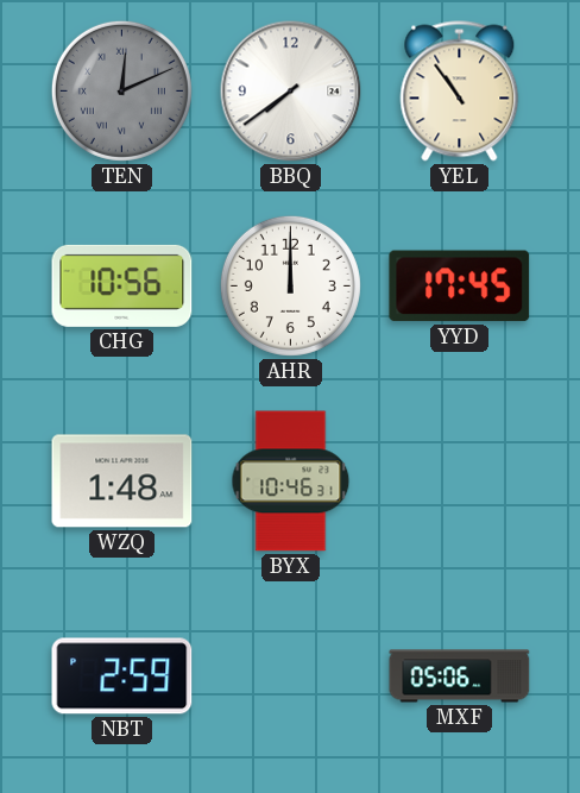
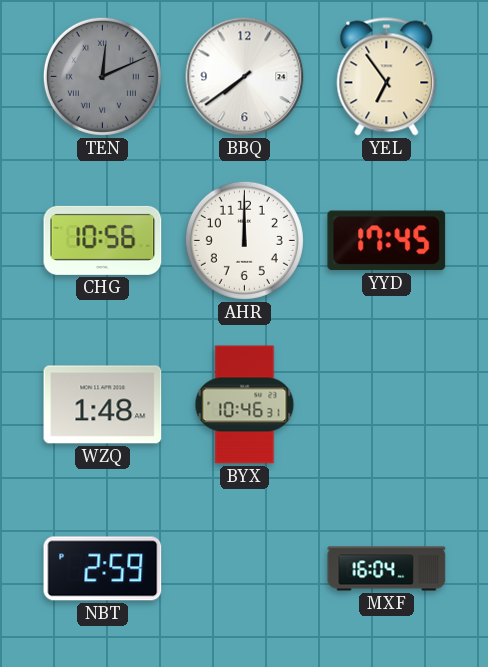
YEL: 10:54 -> 6:54 (387, 77)
MXF: 05:06 -> 16:04 (387, 569)
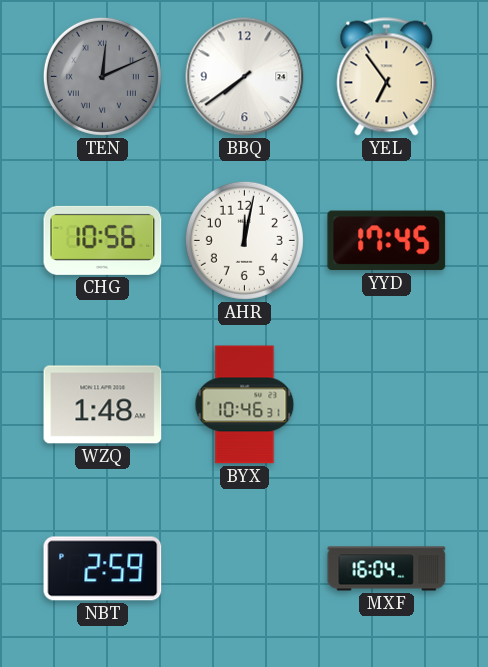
AHR: 12:00 -> 12:02 (244, 240)
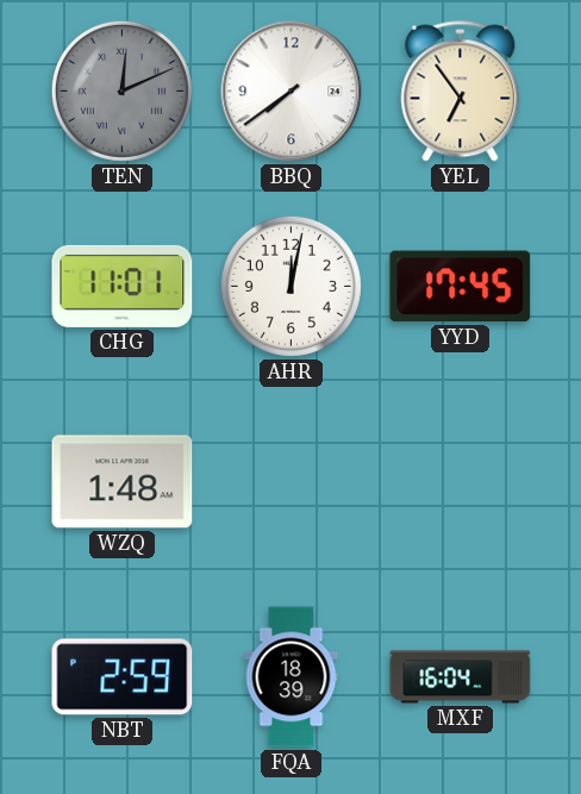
CHG: 10:56 -> 11:01 (123, 286)
BYX: 10:46 -> none (245, 405)
FQA: none -> 18:39 (292, 677)
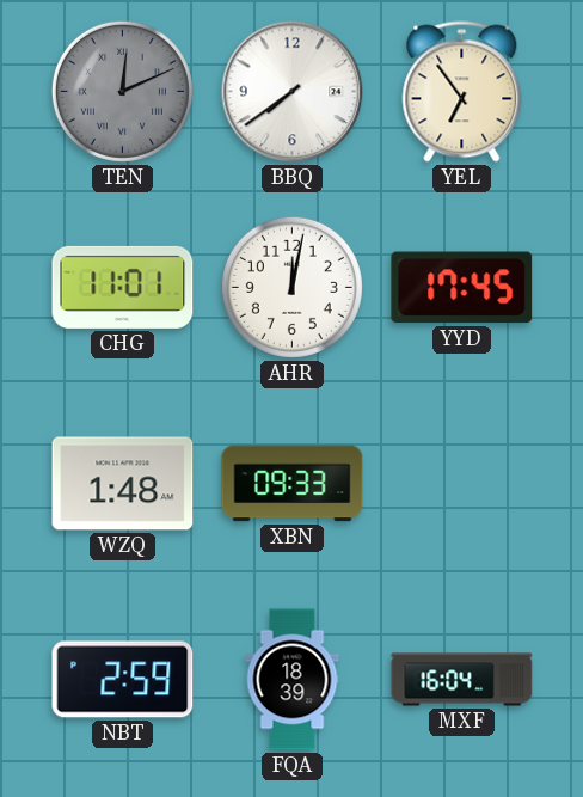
XBN: none -> 09:33 (293, 484)
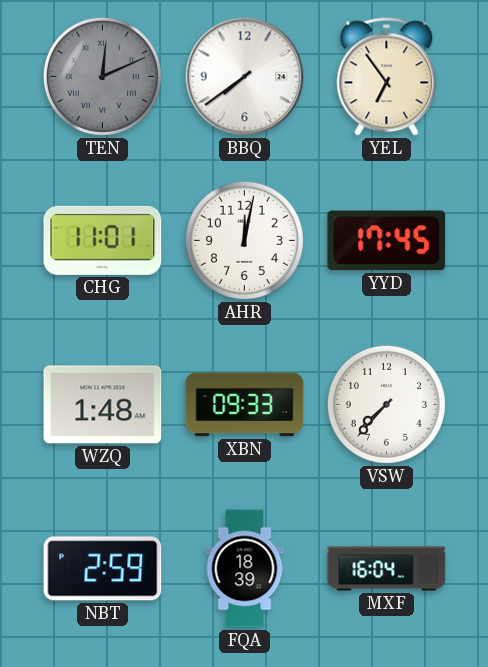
VSW: none -> 7:37 (386, 404)
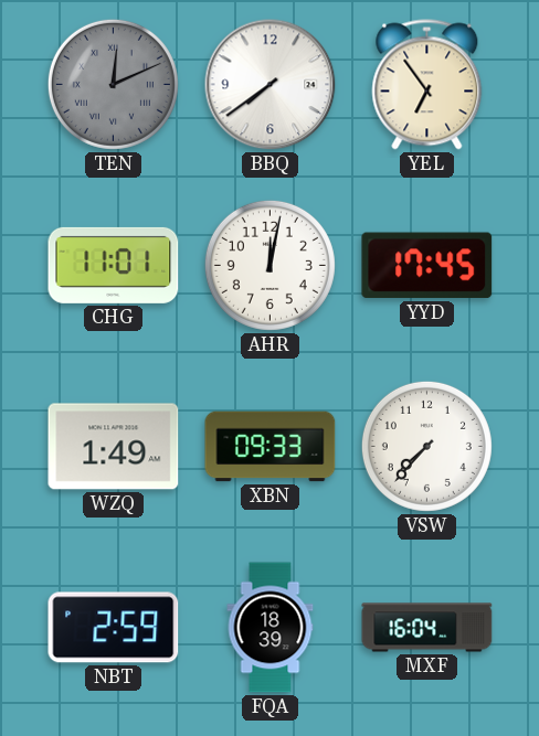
WZQ: 1:48 -> 1:49 (114, 447)
